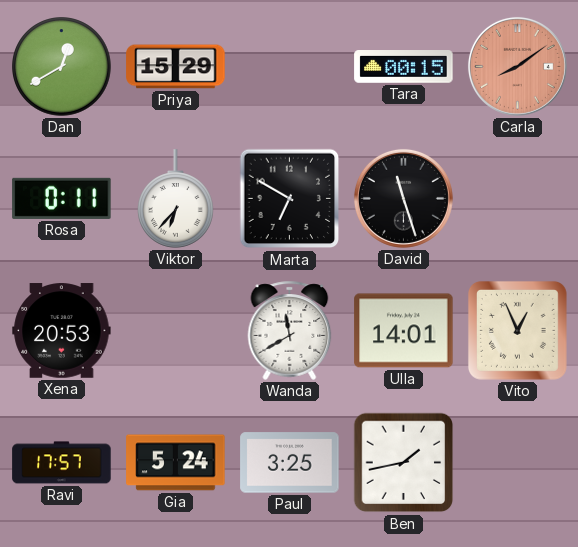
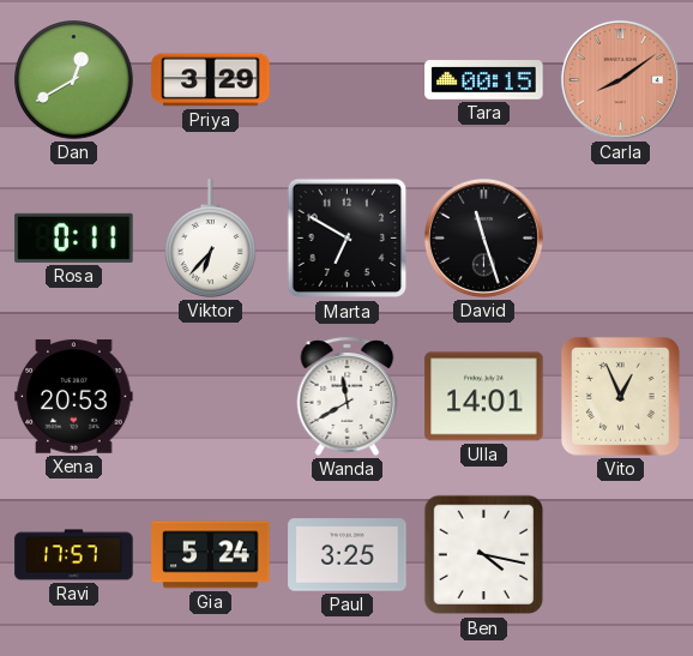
Priya: 15:29 -> 3:29 (211, 80)
Ben: 1:43 -> 4:17 (484, 555)
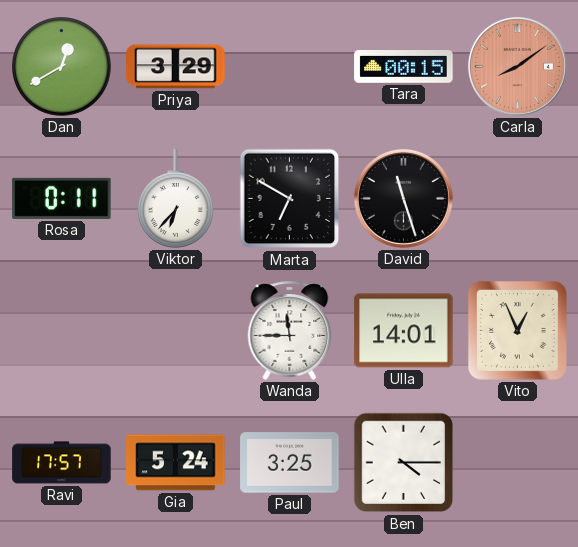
Xena: 20:53 -> none (74, 397)
Wanda: 11:40 -> 11:45 (290, 330)
Ben: 4:17 -> 4:15 (404, 463)
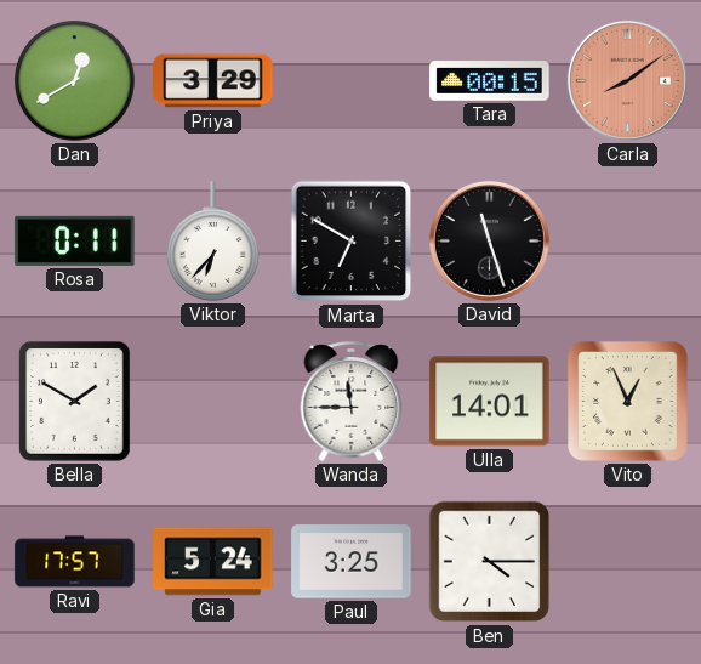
Bella: none -> 1:50 (75, 402)
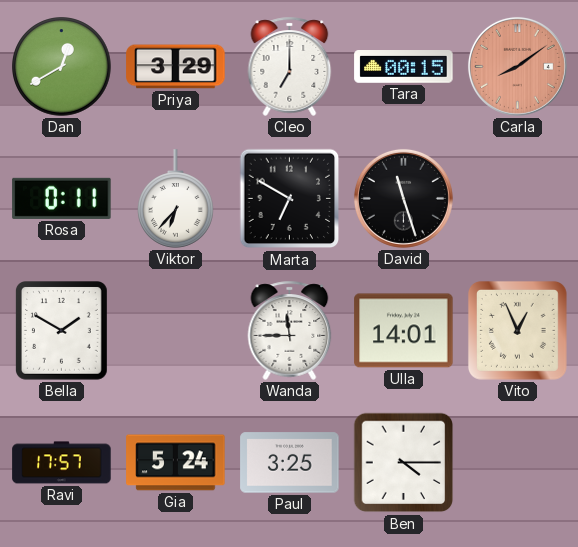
Cleo: none -> 7:00 (290, 66)
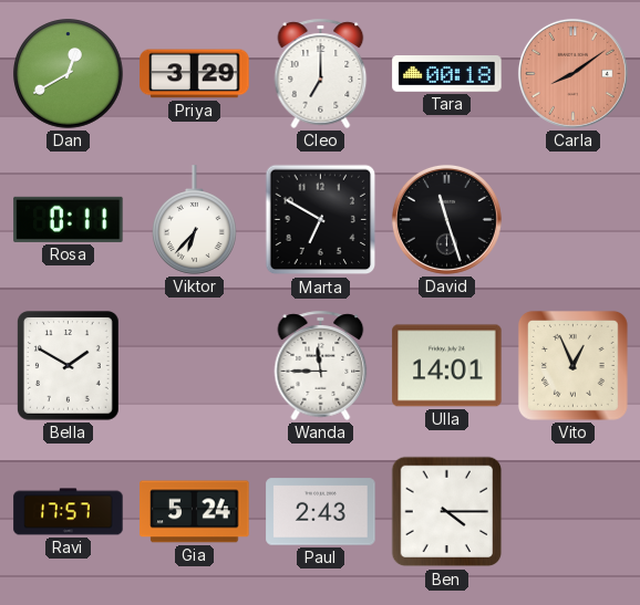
Tara: 00:15 -> 00:18 (447, 74)
Paul: 3:25 -> 2:43 (321, 512)
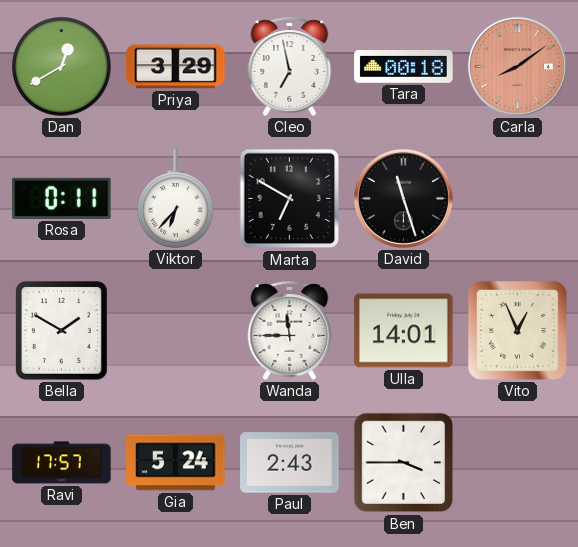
Cleo: 7:00 -> 6:58 (290, 66)
Ben: 4:15 -> 3:45 (404, 463)
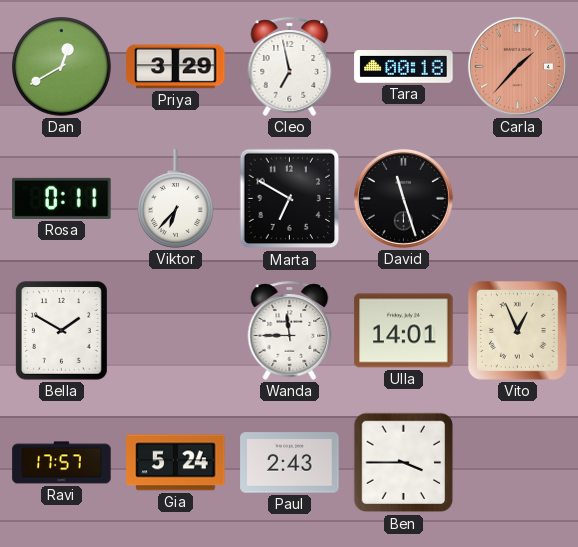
Carla: 8:09 -> 1:37 (517, 66)
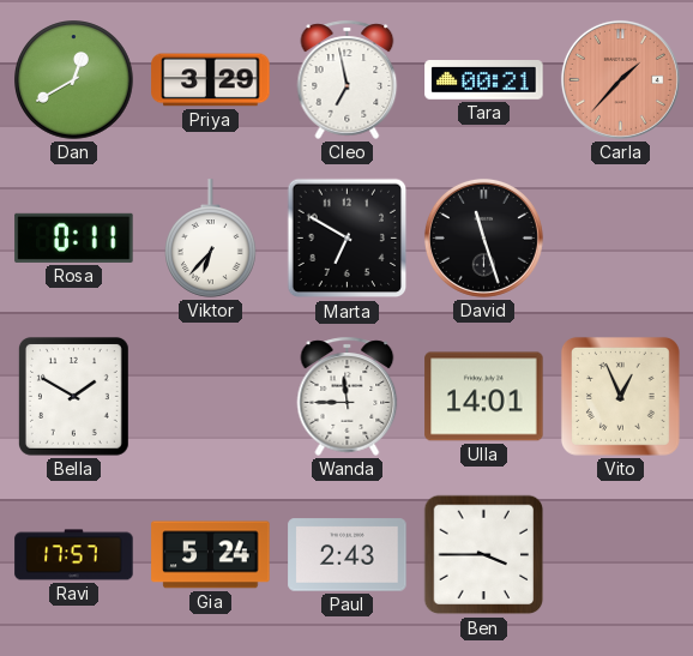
Tara: 00:18 -> 00:21 (484, 80)
